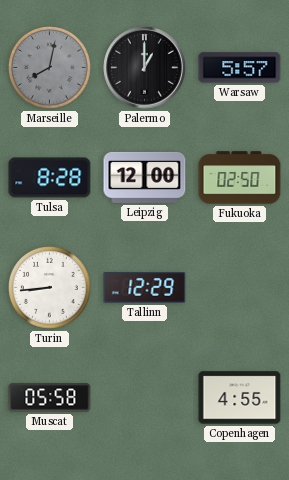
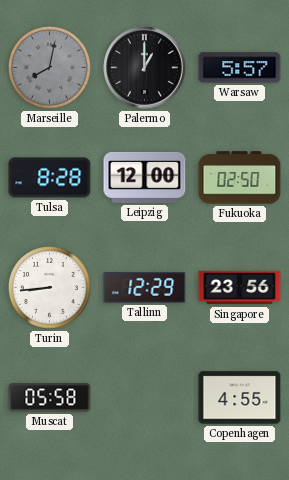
Singapore: none -> 23:56 (240, 288)
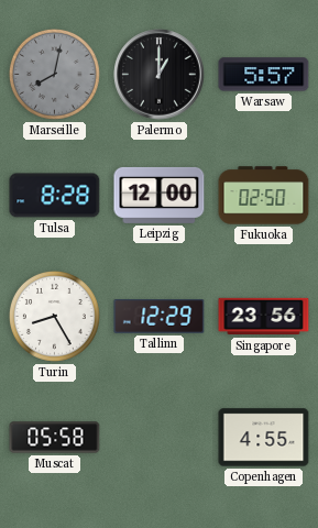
Turin: 8:44 -> 8:25 (54, 316)
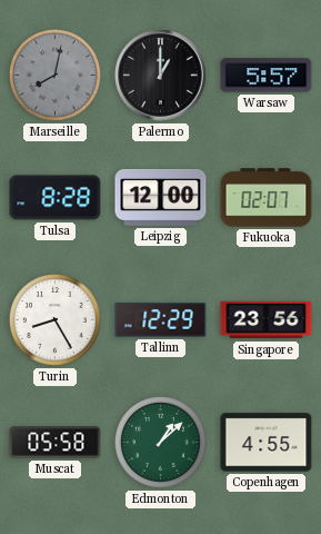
Fukuoka: 02:50 -> 02:07 (267, 198)
Edmonton: none -> 1:08 (160, 442)
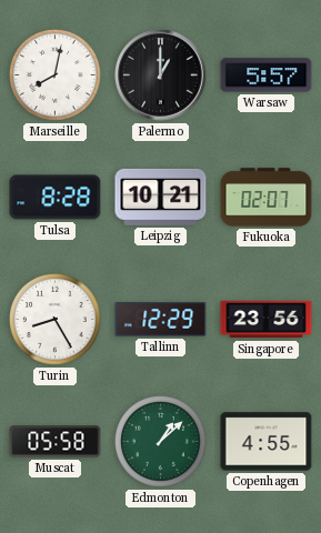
Marseille dial: grey -> white (54, 74)
Leipzig: 12:00 -> 10:21 (161, 197)
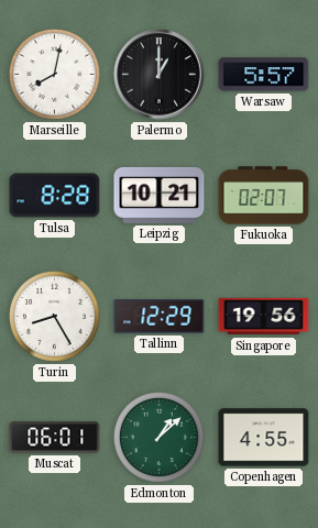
Singapore: 23:56 -> 19:56 (264, 317)
Muscat: 05:58 -> 06:01 (55, 438)
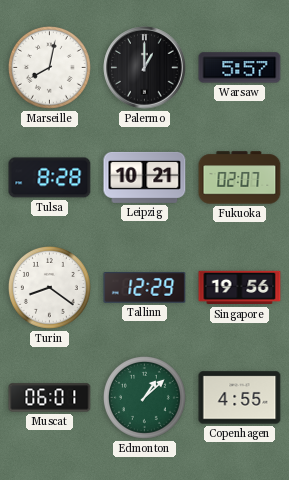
Turin: 8:25 -> 8:21 (49, 287)
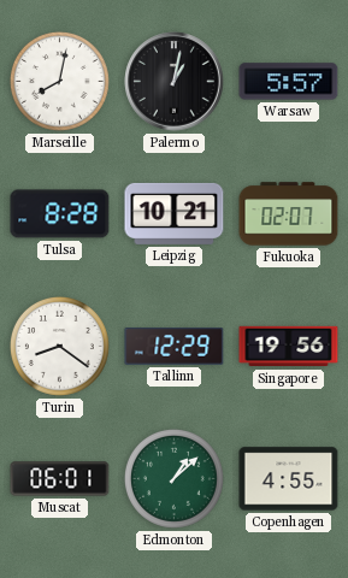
Palermo: 1:00 -> 1:02 (175, 82)
